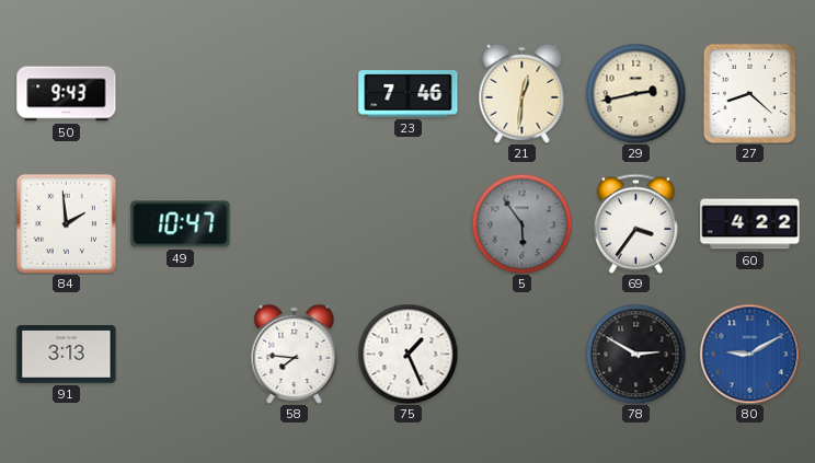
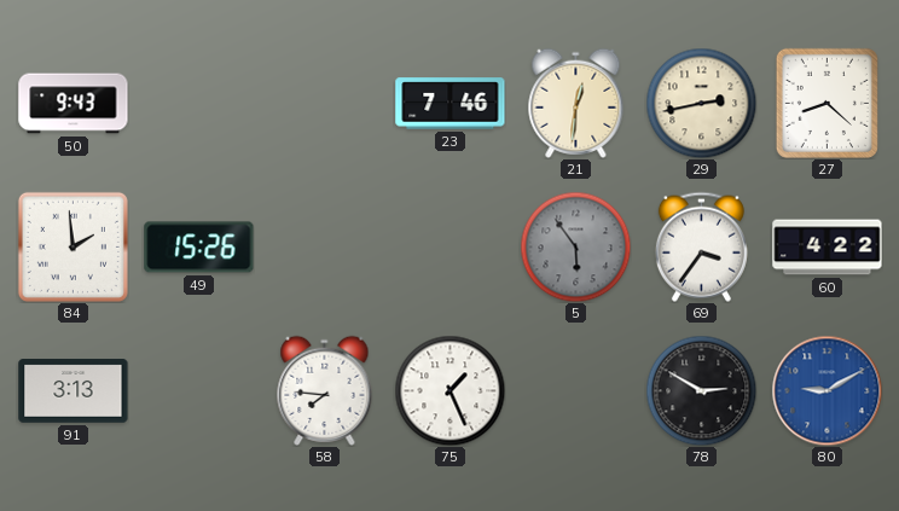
49: 10:47 -> 15:26 (199, 248)
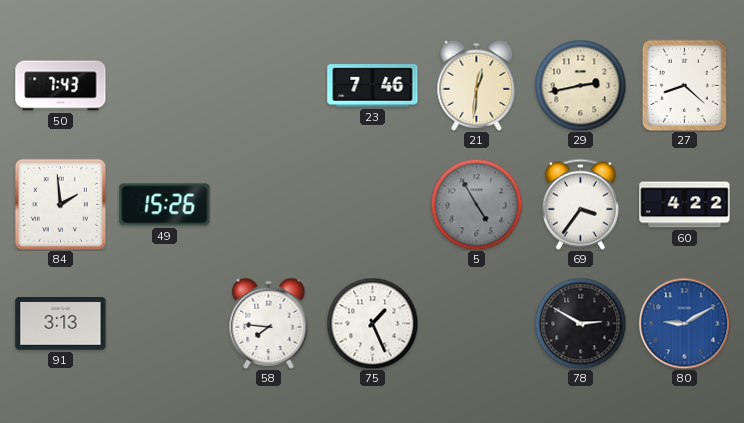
50: 9:43 -> 7:43 (61, 86)
5: 5:54 -> 4:55 (476, 204)
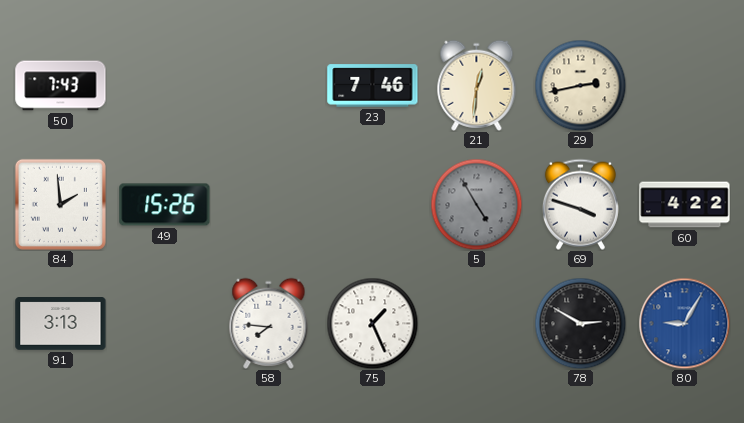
27: 8:22 -> none (684, 85)
69: 3:36 -> 3:48 (580, 204)
80: 9:10 -> 9:05 (684, 323)
